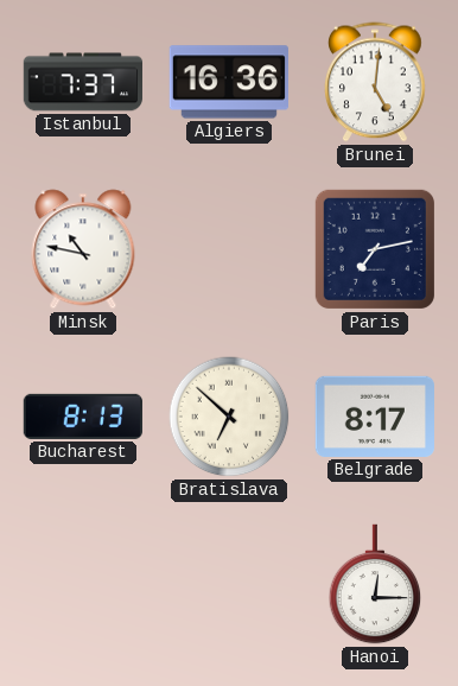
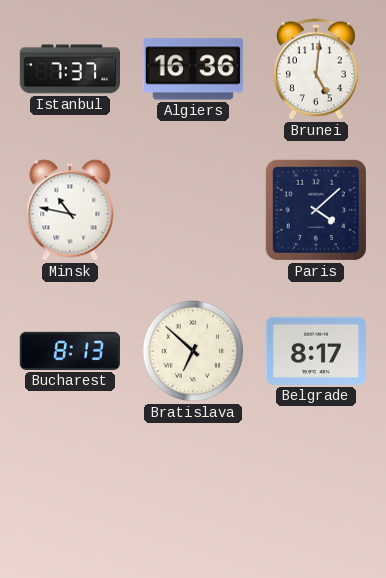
Paris: 7:13 -> 4:08 (316, 210)
Hanoi: 12:15 -> none (375, 584)
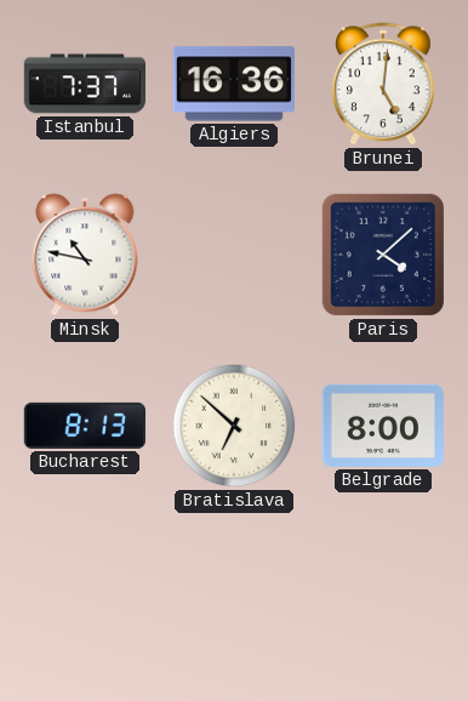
Belgrade: 8:17 -> 8:00 (382, 426)
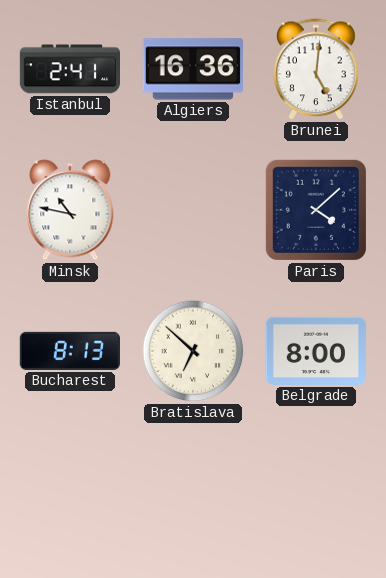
Istanbul: 7:37 -> 2:41 (69, 69)
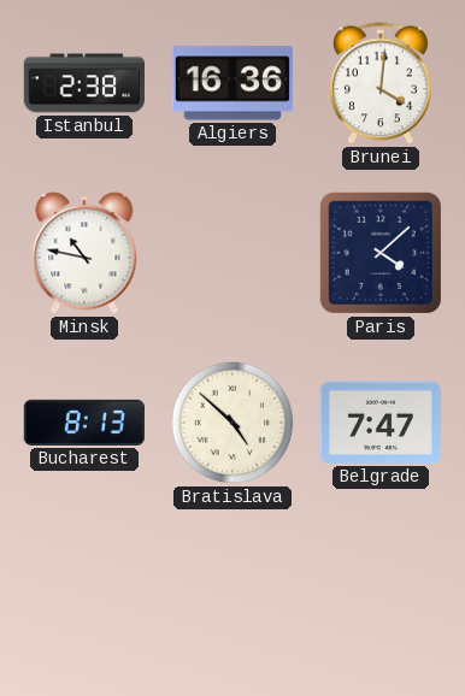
Istanbul: 2:41 -> 2:38 (83, 83)
Brunei: 5:01 -> 4:01 (382, 83)
Bratislava: 6:52 -> 4:52 (232, 423)
Belgrade: 8:00 -> 7:47 (379, 423)
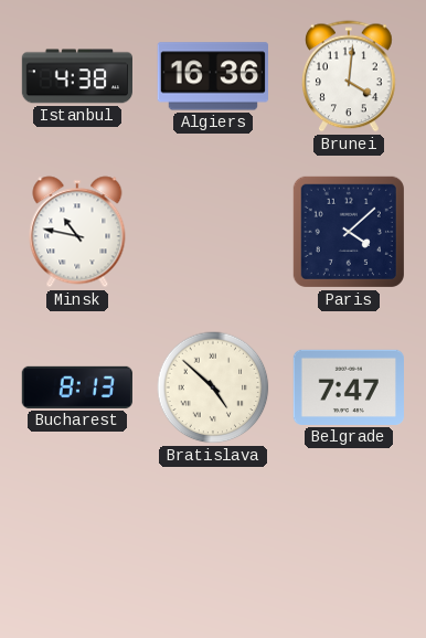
Istanbul: 2:38 -> 4:38 (76, 76)
